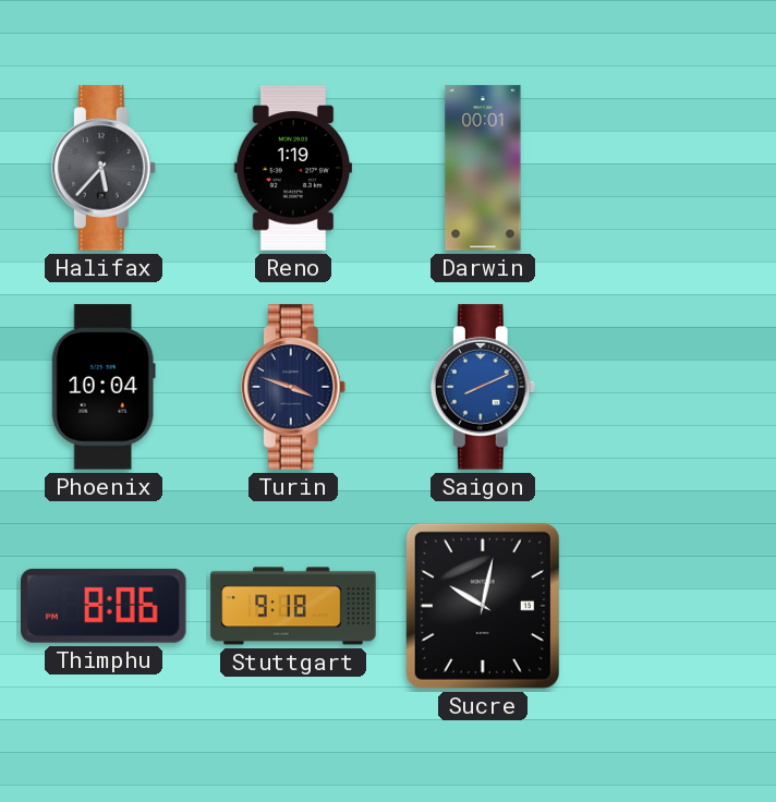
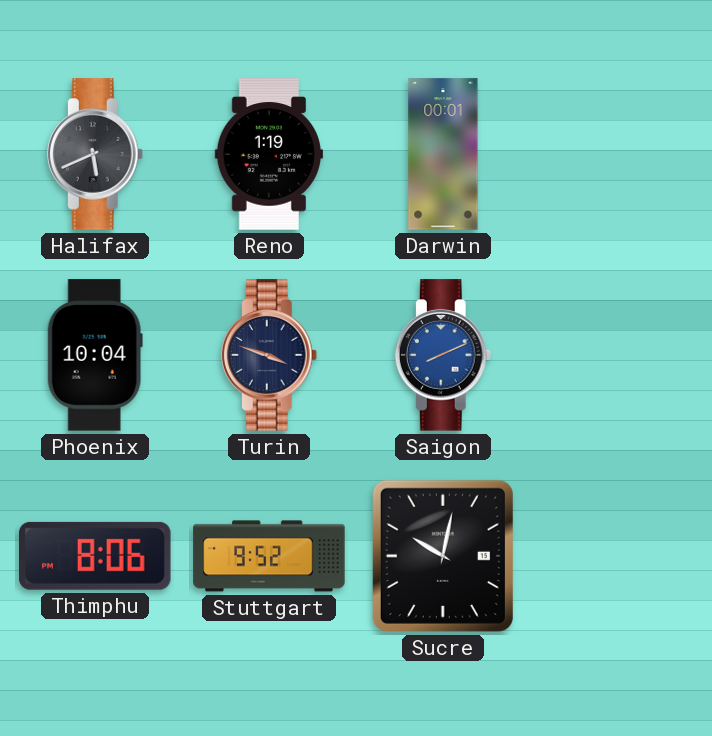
Halifax: 5:37 -> 5:41 (95, 154)
Stuttgart: 9:18 -> 9:52 (269, 556)
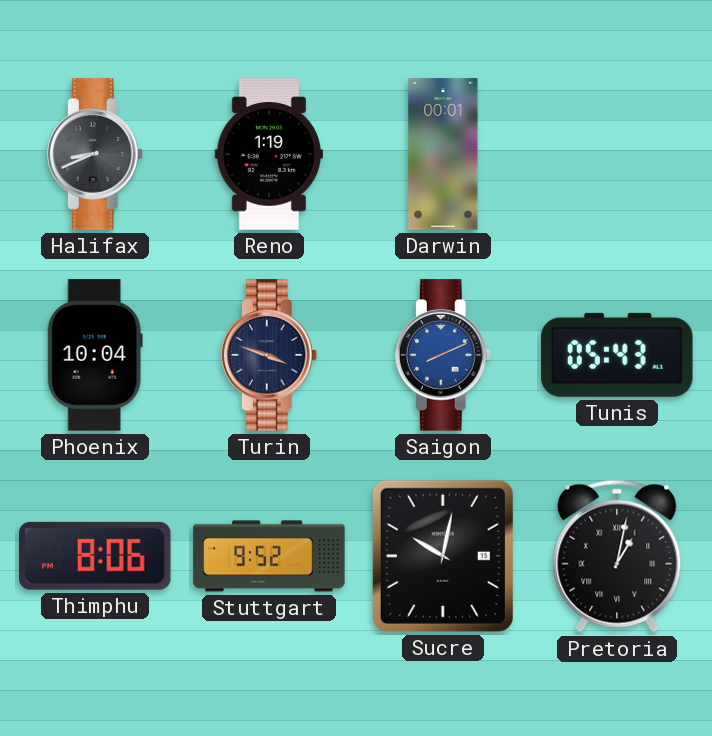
Halifax: 5:41 -> 8:41 (95, 154)
Tunis: none -> 05:43 (617, 355)
Pretoria: none -> 1:02 (617, 556)
